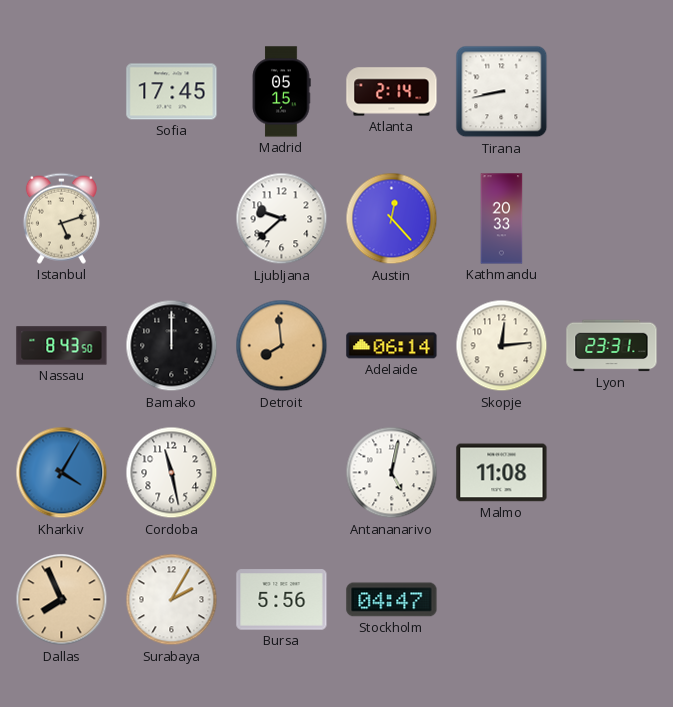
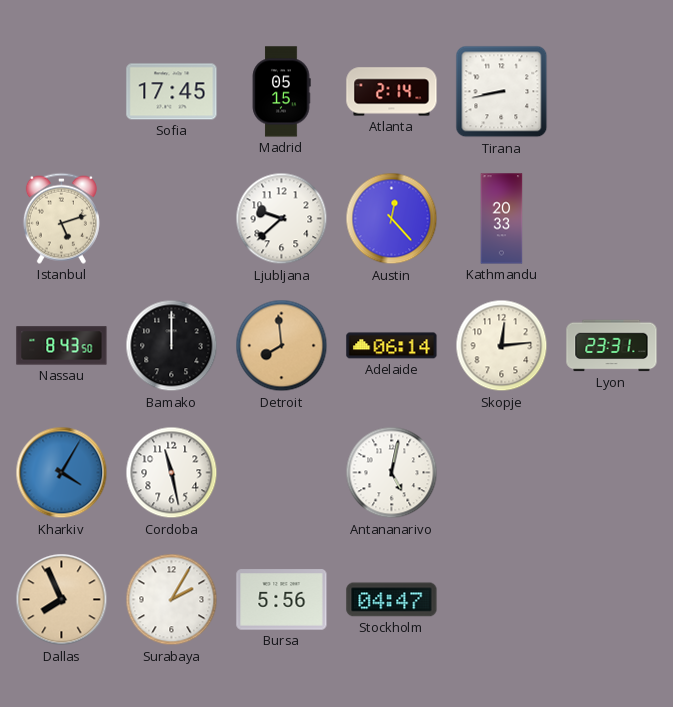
Malmo: 11:08 -> none (502, 473)
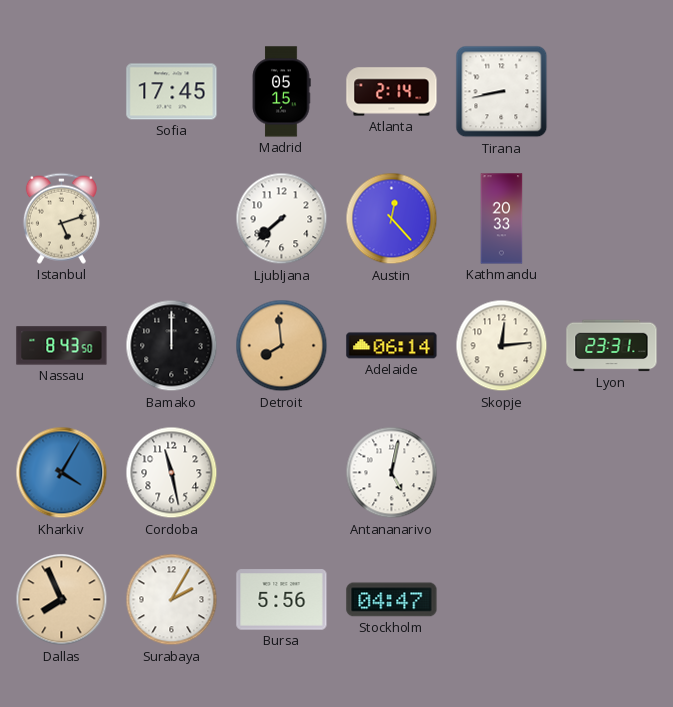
Ljubljana: 9:38 -> 7:38 (282, 219)
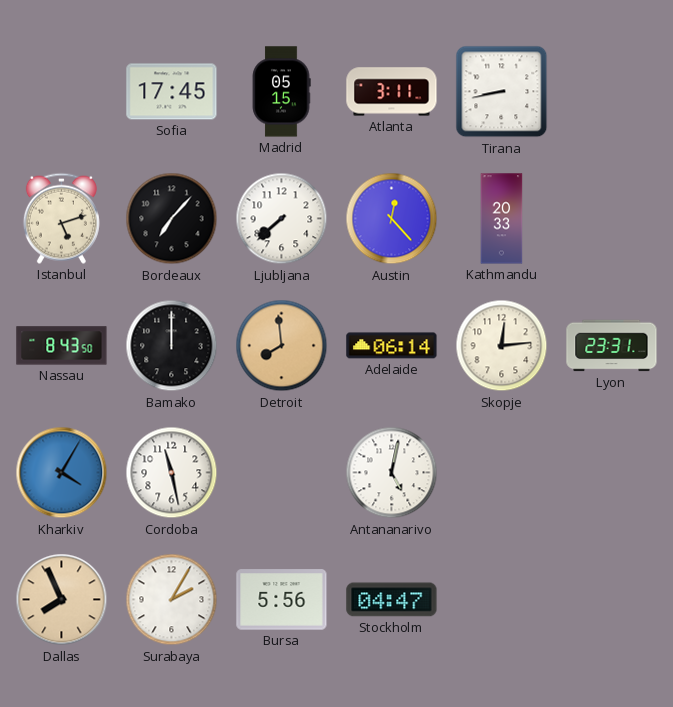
Atlanta: 2:14 -> 3:11 (392, 92)
Bordeaux: none -> 7:07 (172, 219)
